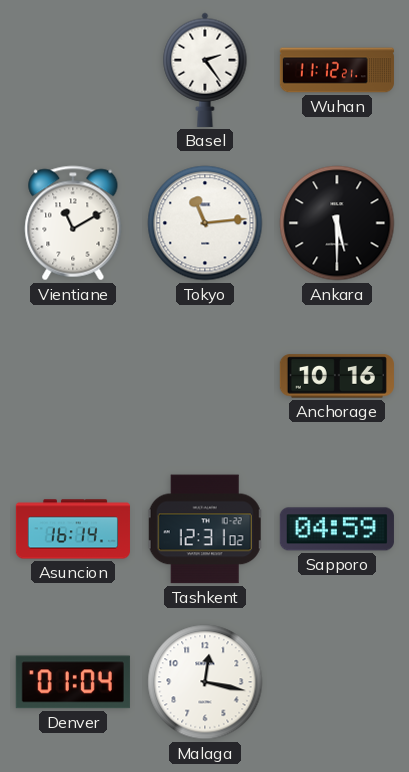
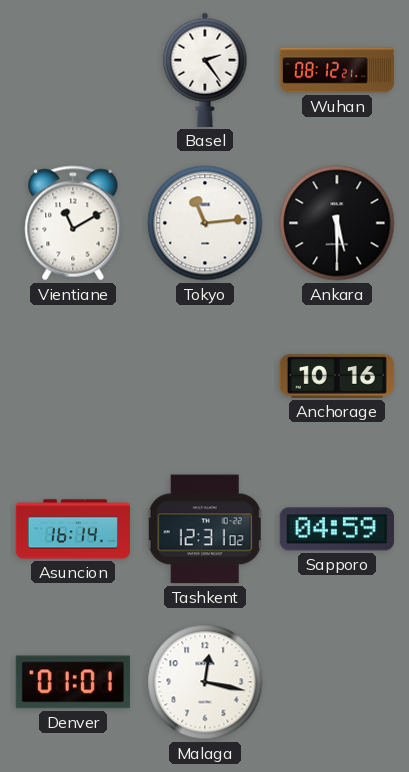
Wuhan: 11:12 -> 08:12 (337, 70)
Denver: 01:04 -> 01:01 (73, 682)
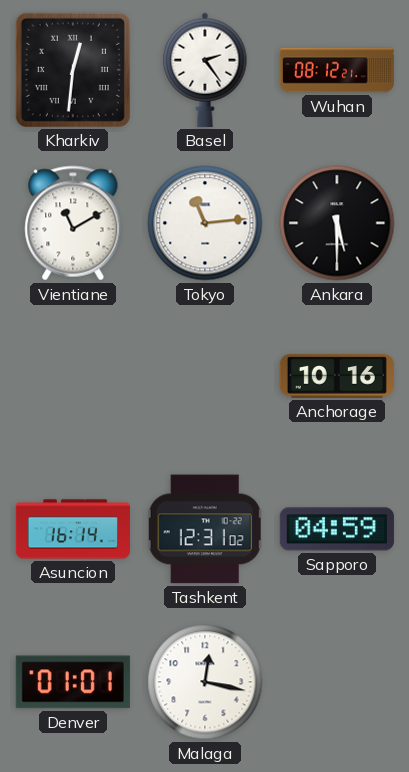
Kharkiv: none -> 12:31 (73, 70)
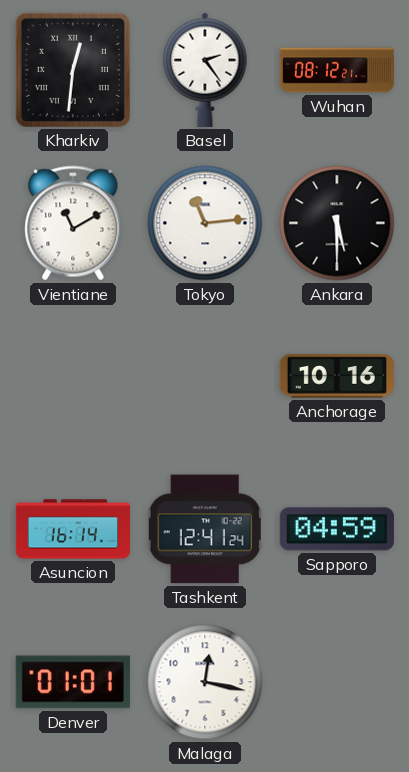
Tashkent: 12:31 -> 12:41 (205, 529)
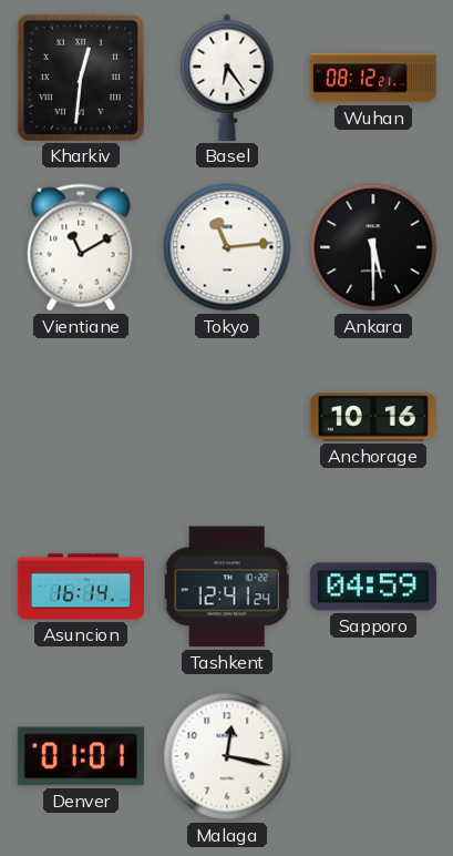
Basel: 2:24 -> 6:24 (227, 78)
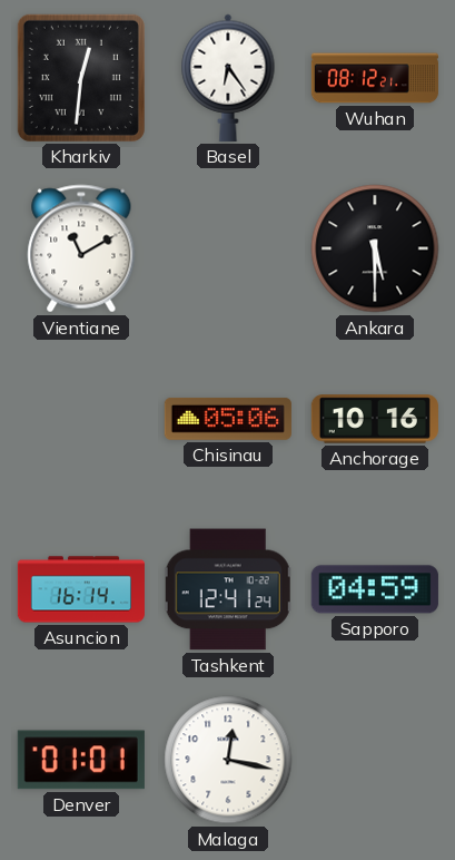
Tokyo: 11:14 -> none (227, 247)
Chisinau: none -> 05:06 (228, 419)
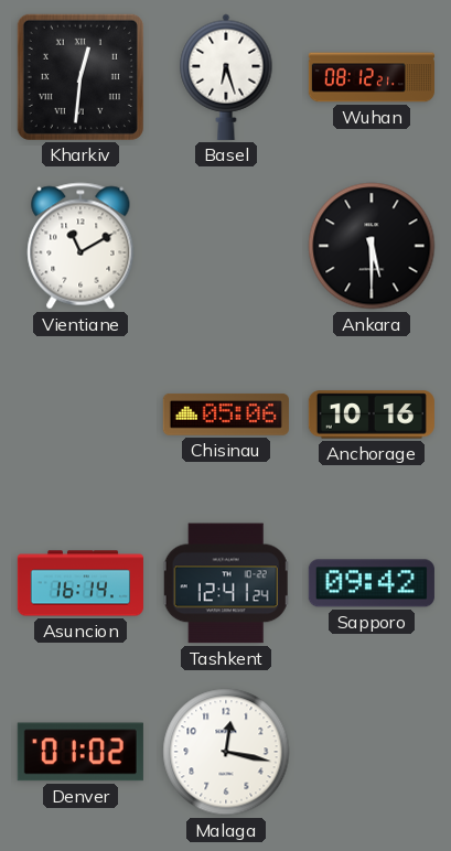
Basel: 6:24 -> 6:27 (226, 77)
Sapporo: 04:59 -> 09:42 (372, 583)
Denver: 01:01 -> 01:02 (80, 752)
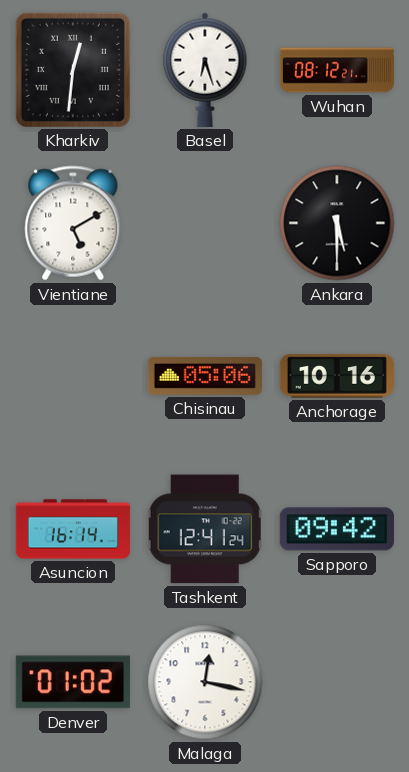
Vientiane: 11:10 -> 5:10 (73, 223)
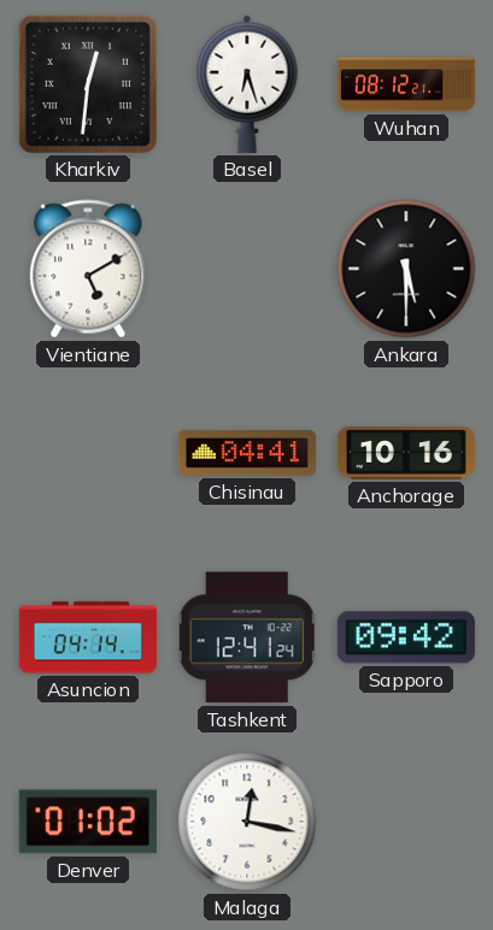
Chisinau: 05:06 -> 04:41 (247, 453)
Asuncion: 16:14 -> 04:14 (88, 637)
